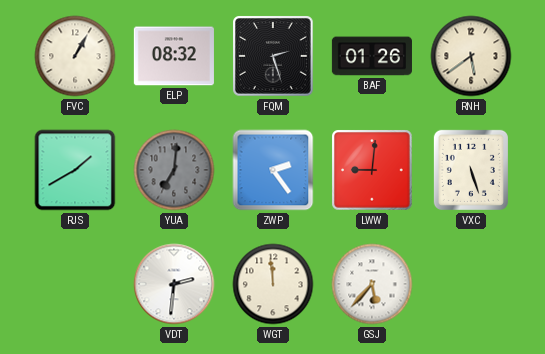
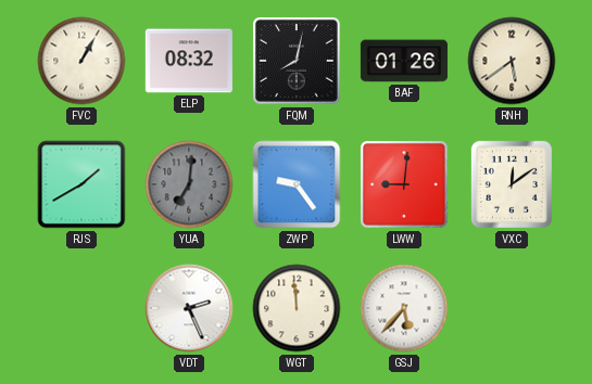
FQM: 2:27 -> 8:02 (297, 61)
ZWP: 2:24 -> 9:24 (297, 184)
VXC: 5:27 -> 12:09 (512, 184)
VDT: 2:31 -> 2:26 (189, 308)
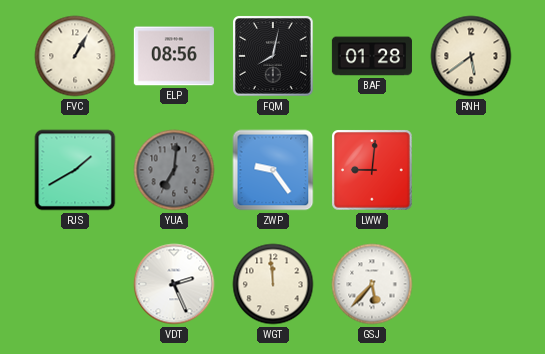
ELP: 08:32 -> 08:56 (174, 56)
BAF: 01:26 -> 01:28 (372, 56)
VXC: 12:09 -> none (512, 184)
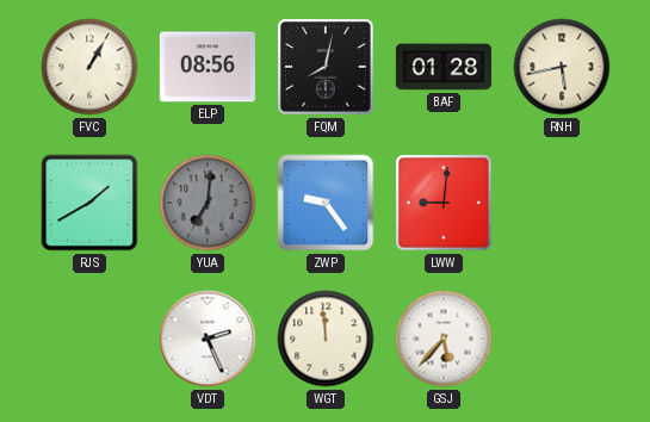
RNH: 5:39 -> 5:43 (562, 67)
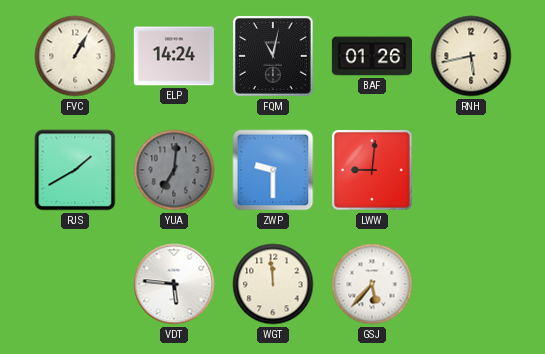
ELP: 08:56 -> 14:24 (174, 56)
FQM: 8:02 -> 11:02 (273, 56)
BAF: 01:28 -> 01:26 (372, 56)
ZWP: 9:24 -> 9:30 (273, 170)
VDT: 2:26 -> 5:46 (174, 284)
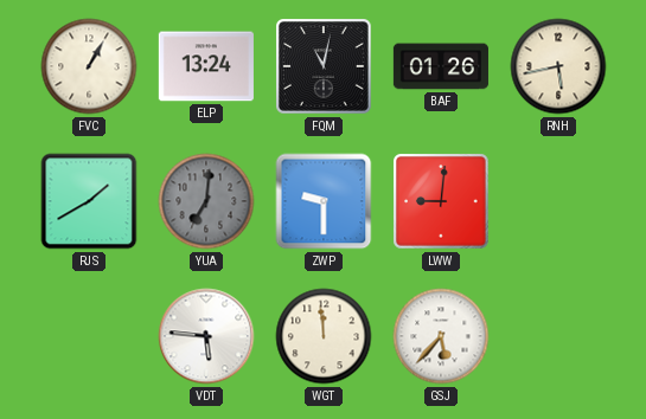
ELP: 14:24 -> 13:24 (206, 66)
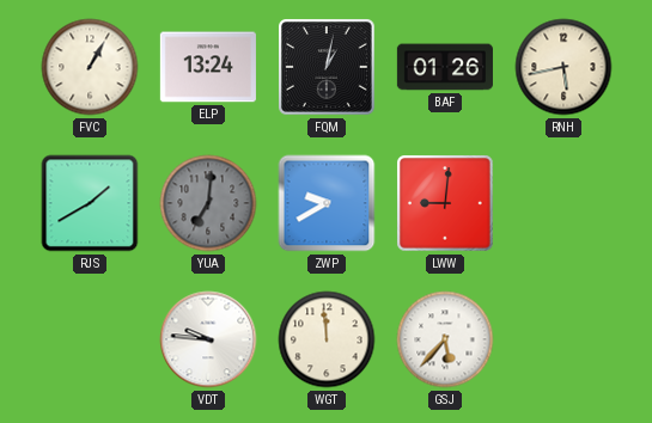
FQM: 11:02 -> 1:02 (327, 67)
ZWP: 9:30 -> 9:40 (327, 203)
VDT: 5:46 -> 9:46 (208, 339)
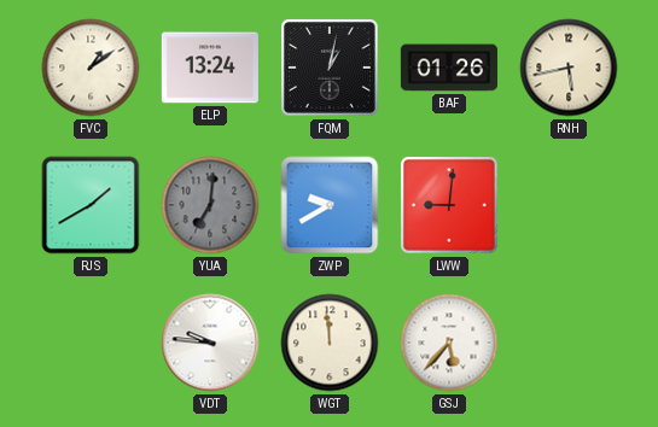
FVC: 1:05 -> 1:09 (91, 68)
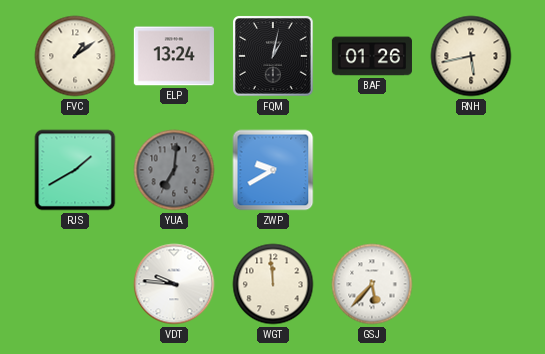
LWW: 9:01 -> none (449, 205)
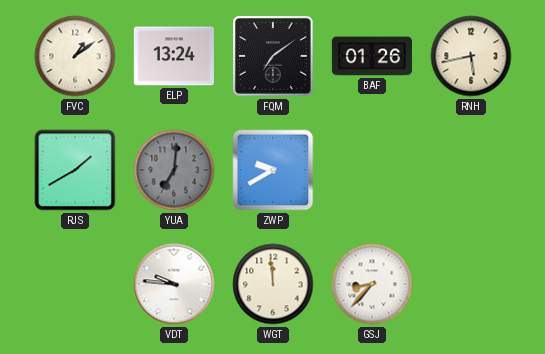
FQM: 1:02 -> 7:09 (273, 56)
GSJ: 5:37 -> 8:37 (372, 284)
